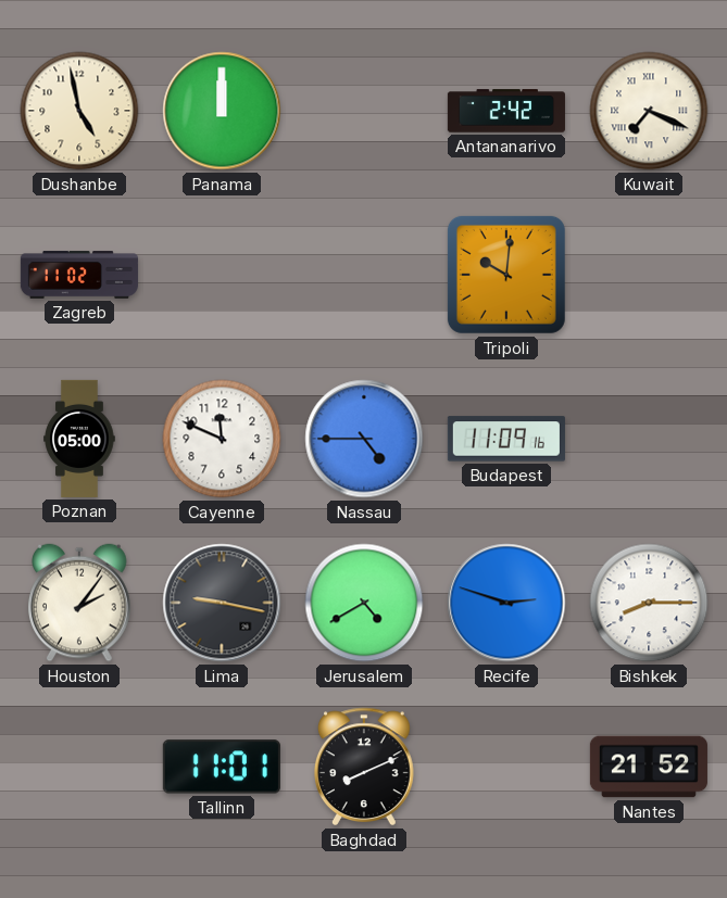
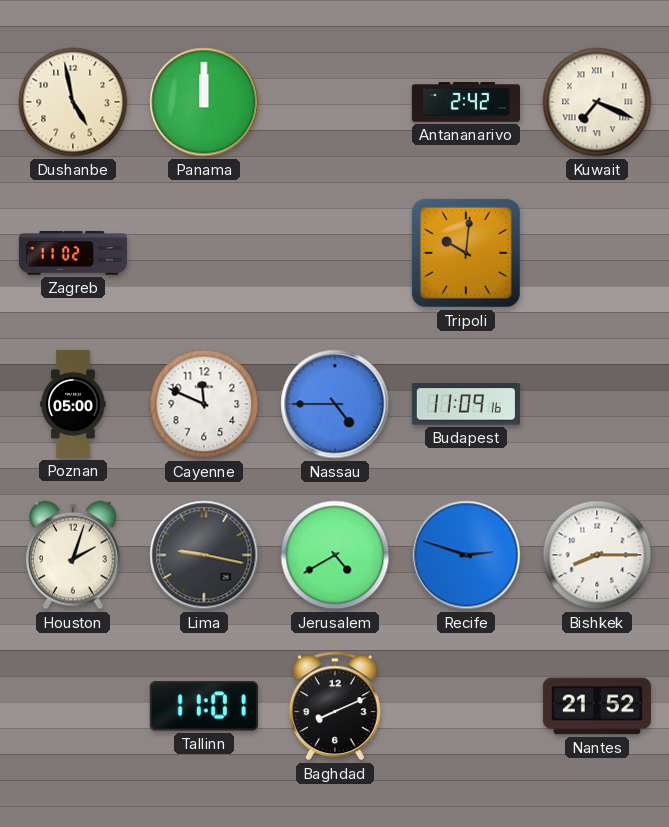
Houston: 2:06 -> 2:03 (73, 555)
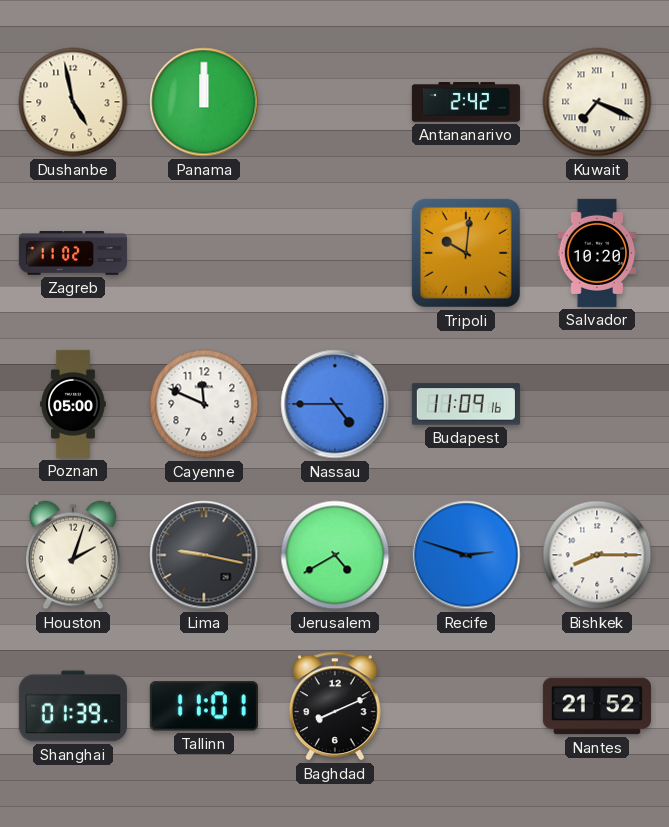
Salvador: none -> 10:20 (597, 253)
Shanghai: none -> 01:39 (73, 706)
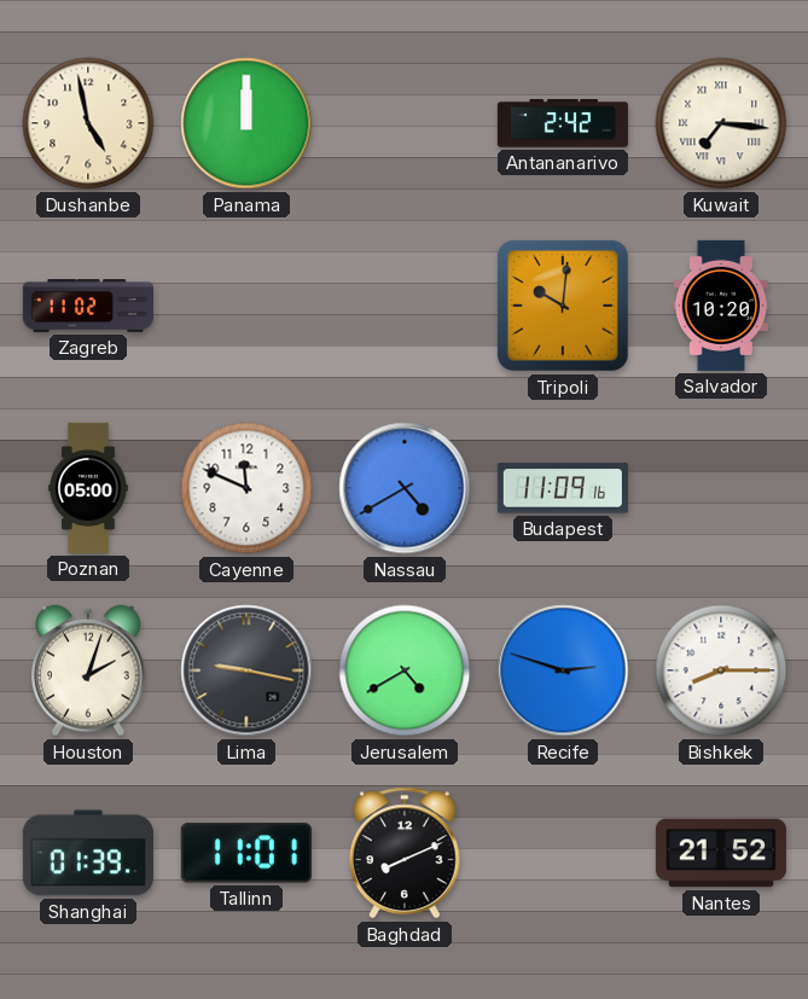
Kuwait: 7:19 -> 7:16 (721, 123)
Nassau: 4:45 -> 4:40 (405, 488)
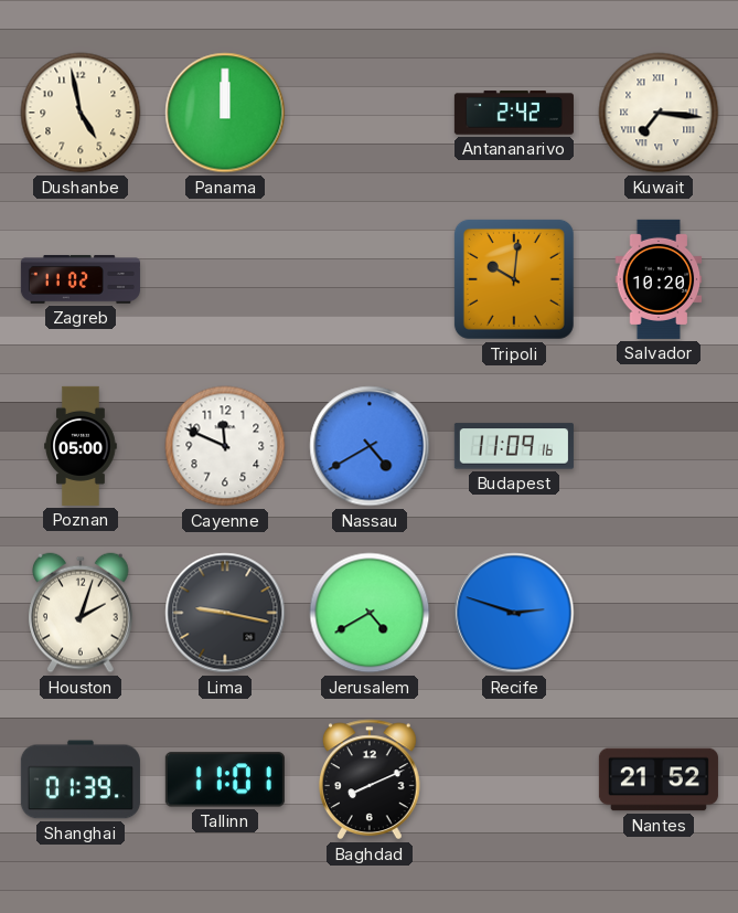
Bishkek: 8:15 -> none (721, 670)
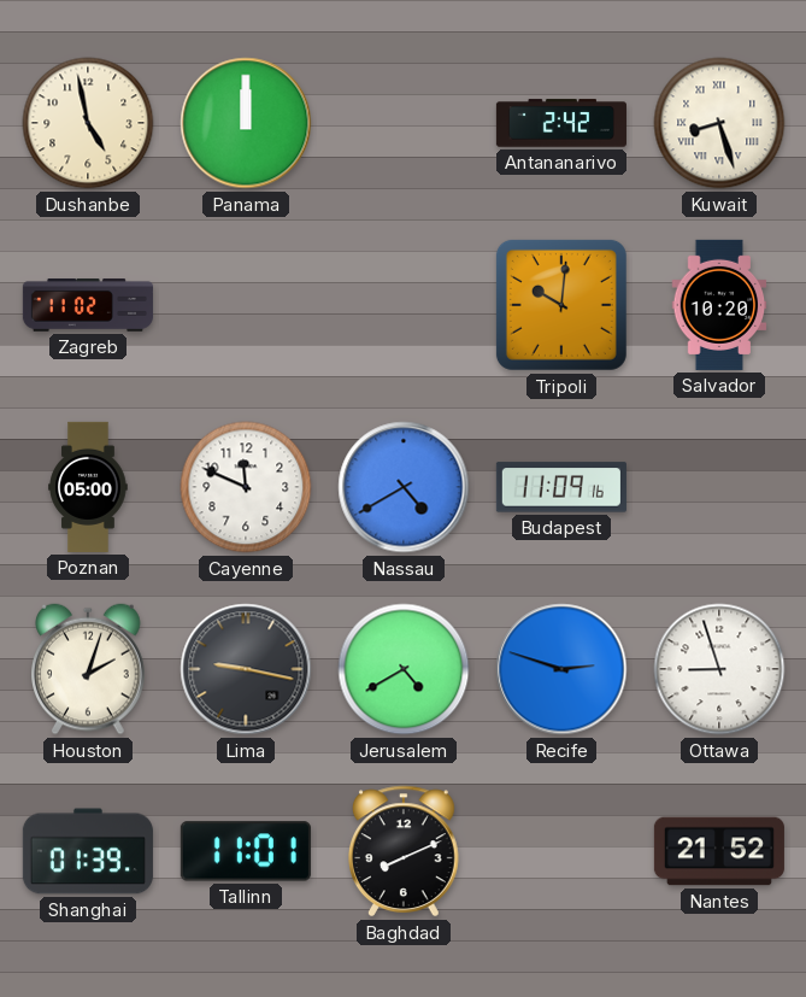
Kuwait: 7:16 -> 8:27 (719, 123)
Ottawa: none -> 8:57 (719, 669)
